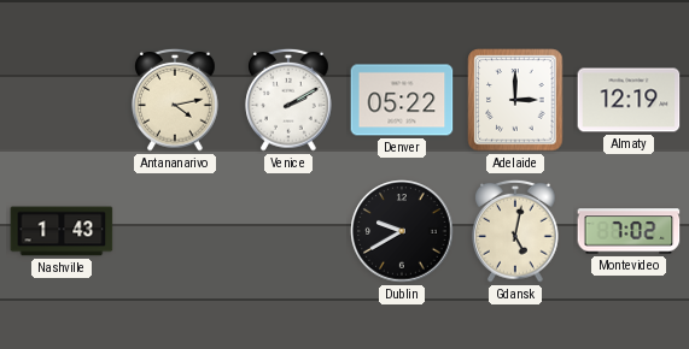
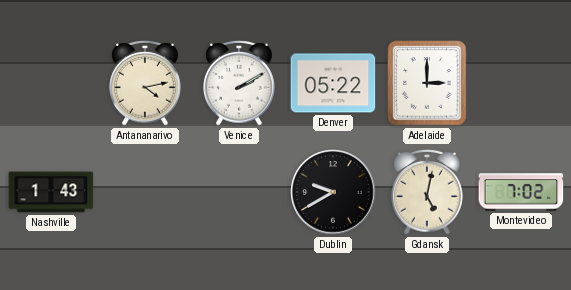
Almaty: 12:19 -> none (629, 100)
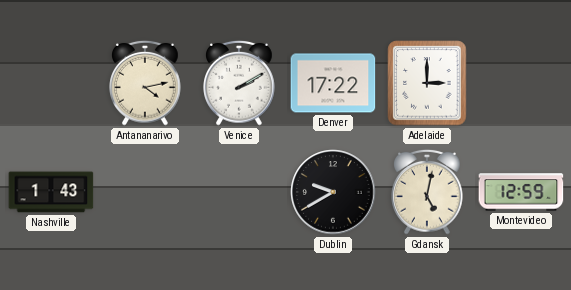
Denver: 05:22 -> 17:22 (333, 83)
Montevideo: 7:02 -> 12:59 (521, 192)
